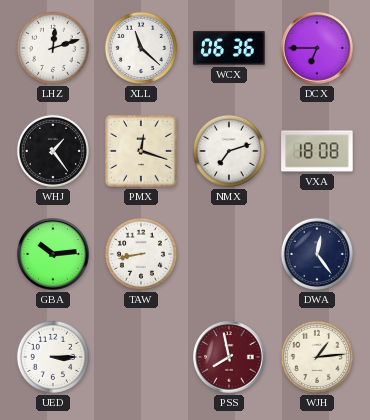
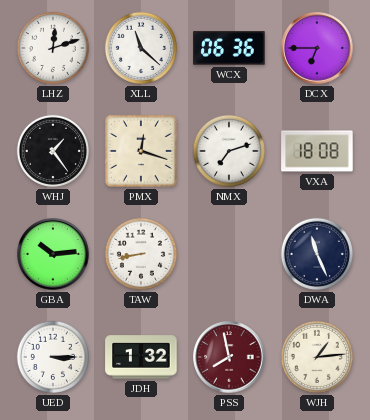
DWA: 12:24 -> 11:26 (317, 254)
JDH: none -> 1:32 (141, 357)
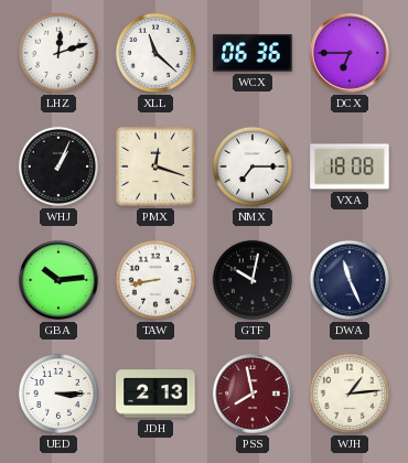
WHJ: 1:24 -> 1:04 (58, 166)
NMX: 7:12 -> 7:15 (253, 166)
GTF: none -> 10:02 (253, 280)
JDH: 1:32 -> 2:13 (155, 394)
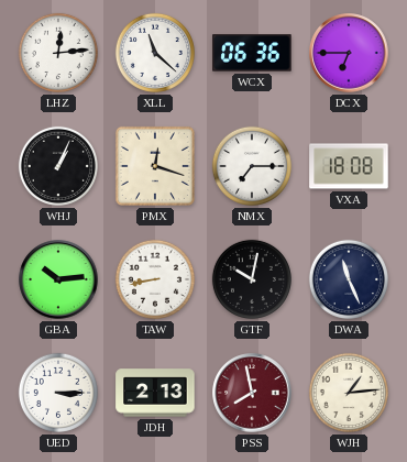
LHZ: 12:12 -> 12:14 (58, 53)
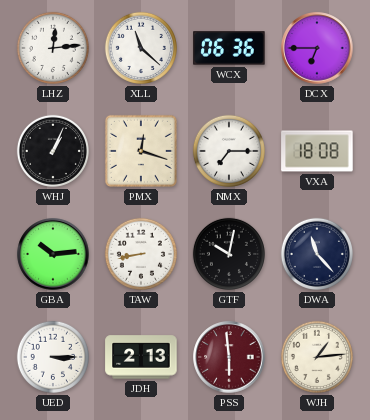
DWA: 11:26 -> 11:23 (317, 254)
PSS: 7:58 -> 5:59 (229, 357)
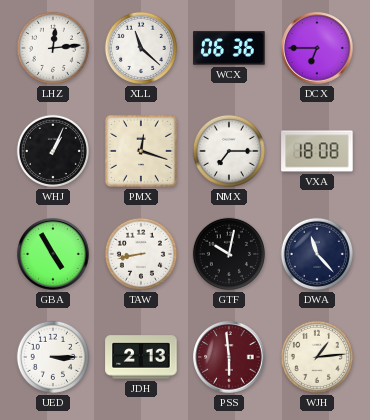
GBA: 10:14 -> 4:55 (53, 254)
